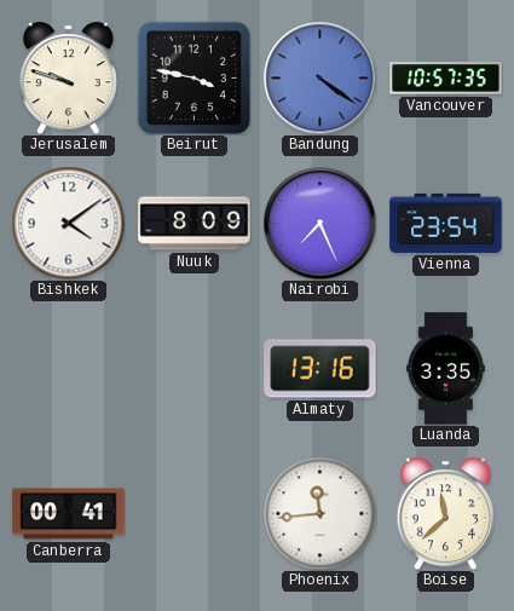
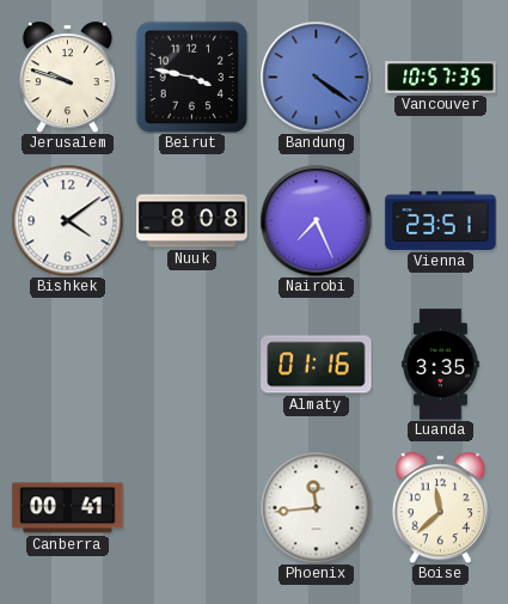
Nuuk: 8:09 -> 8:08 (192, 221)
Vienna: 23:54 -> 23:51 (441, 220)
Almaty: 13:16 -> 01:16 (317, 365)
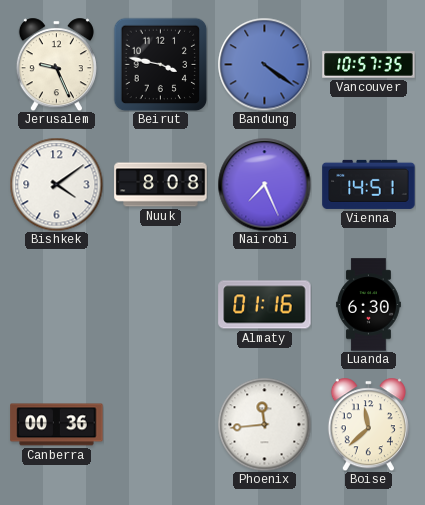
Jerusalem: 9:48 -> 9:26 (56, 64)
Vienna: 23:51 -> 14:51 (369, 184)
Luanda: 3:35 -> 6:30 (368, 305)
Canberra: 00:41 -> 00:36 (57, 425)
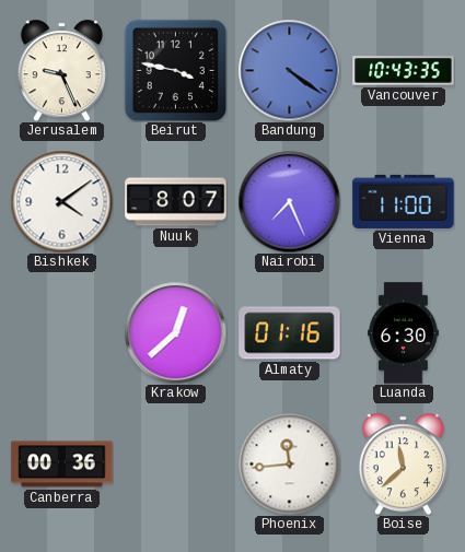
Vancouver: 10:57 -> 10:43 (404, 71)
Nuuk: 8:08 -> 8:07 (176, 202)
Vienna: 14:51 -> 11:00 (404, 201)
Krakow: none -> 12:38 (175, 332)
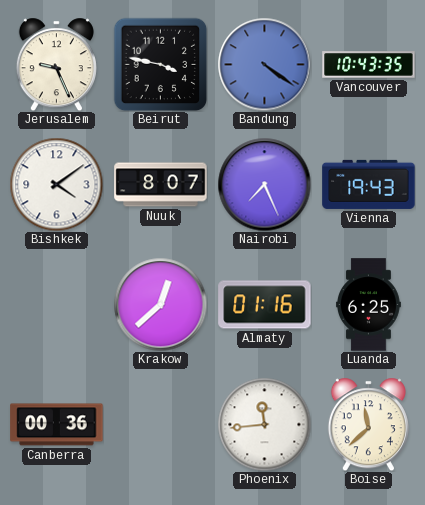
Vienna: 11:00 -> 19:43 (369, 184)
Luanda: 6:30 -> 6:25 (368, 305)
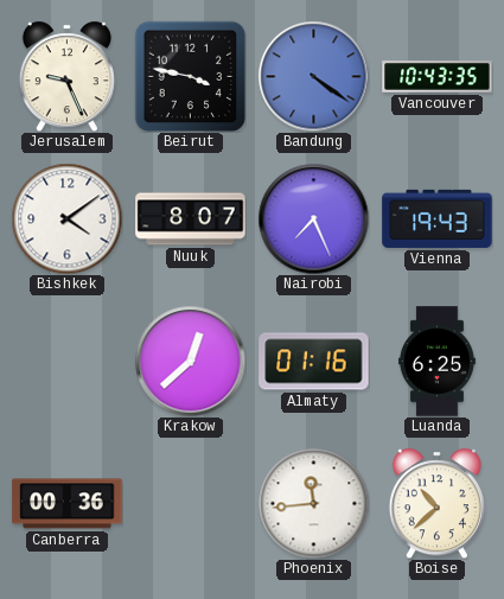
Boise: 11:38 -> 10:38 (436, 503)
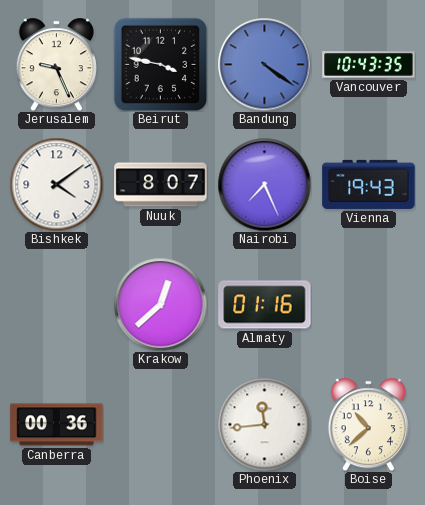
Luanda: 6:25 -> none (436, 362)
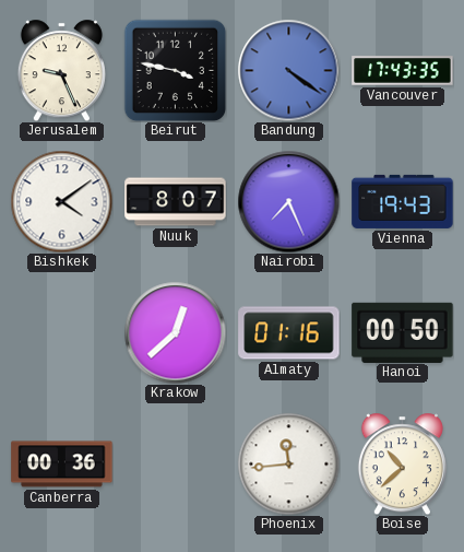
Vancouver: 10:43 -> 17:43 (403, 71)
Hanoi: none -> 00:50 (403, 332)
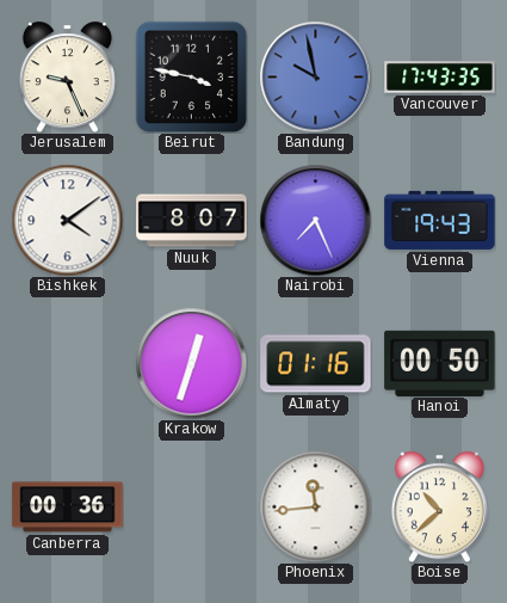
Bandung: 4:21 -> 9:58 (315, 76)
Krakow: 12:38 -> 12:33 (191, 363)
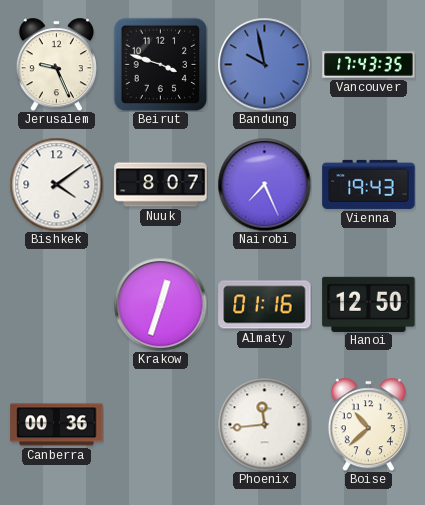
Beirut: 3:47 -> 3:48 (160, 64)
Hanoi: 00:50 -> 12:50 (369, 304)
